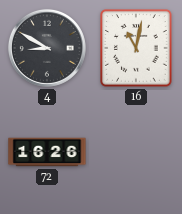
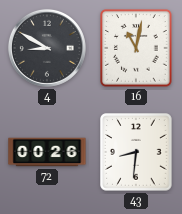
72: 16:26 -> 00:26 (47, 152)
43: none -> 8:31 (136, 152)
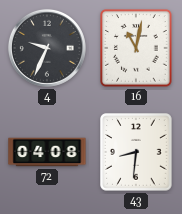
4: 8:50 -> 9:34 (47, 48)
72: 00:26 -> 04:08 (47, 152)
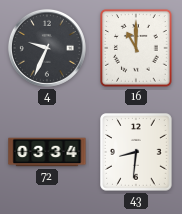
16: 11:02 -> 11:00 (136, 48)
72: 04:08 -> 03:34 (47, 152)
